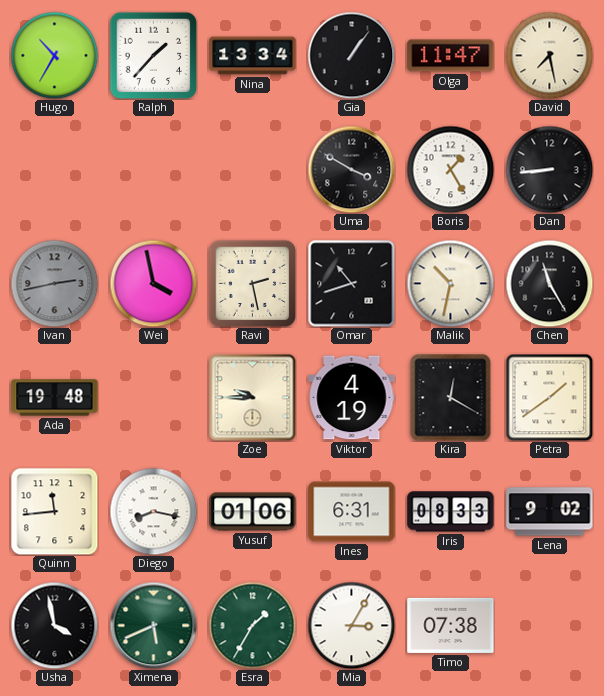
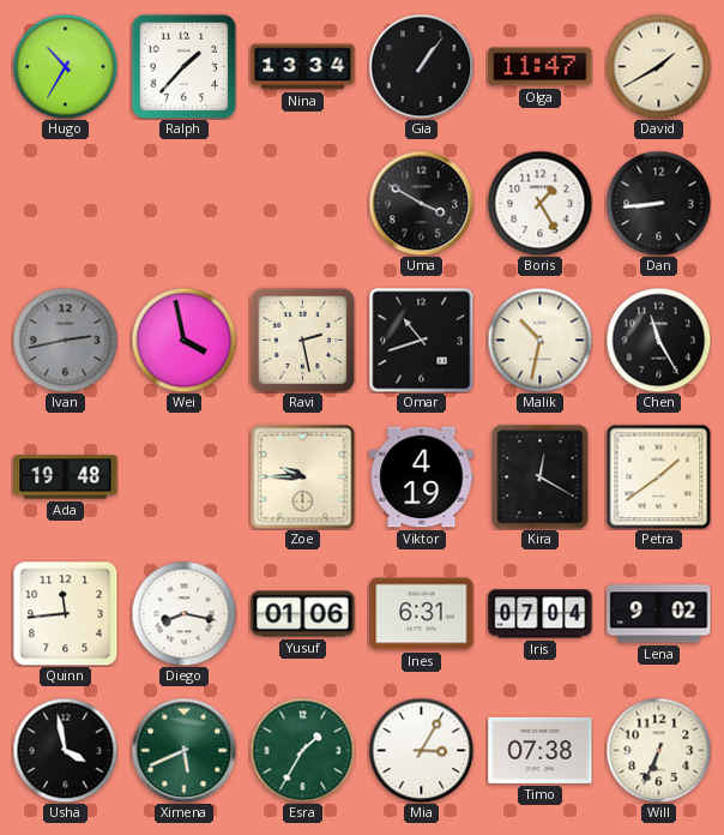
David: 7:28 -> 1:40 (658, 66)
Iris: 08:33 -> 07:04 (541, 614)
Will: none -> 6:34 (658, 750)
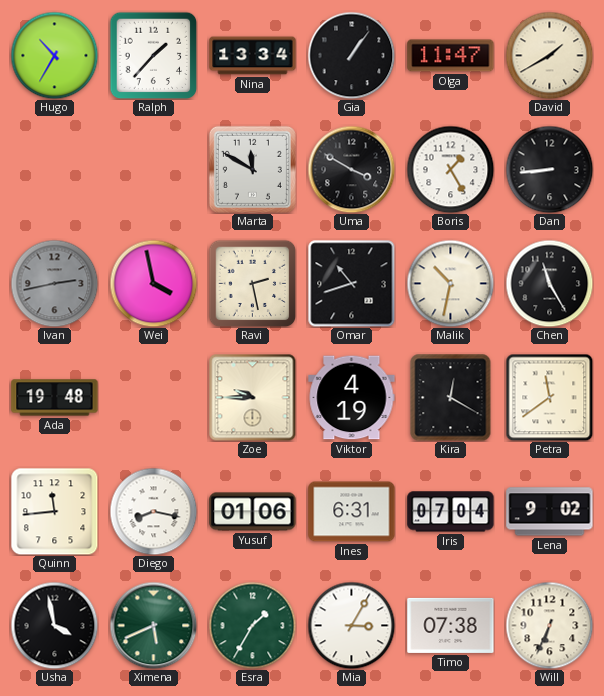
Marta: none -> 11:50 (252, 169)
Petra: 1:39 -> 11:39 (549, 397)
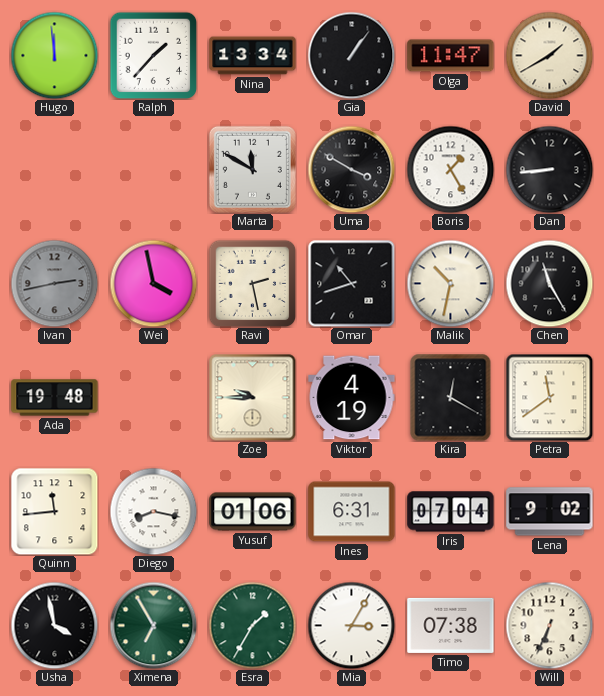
Hugo: 10:35 -> 11:59 (54, 55)
Ximena: 5:41 -> 6:55 (153, 625)
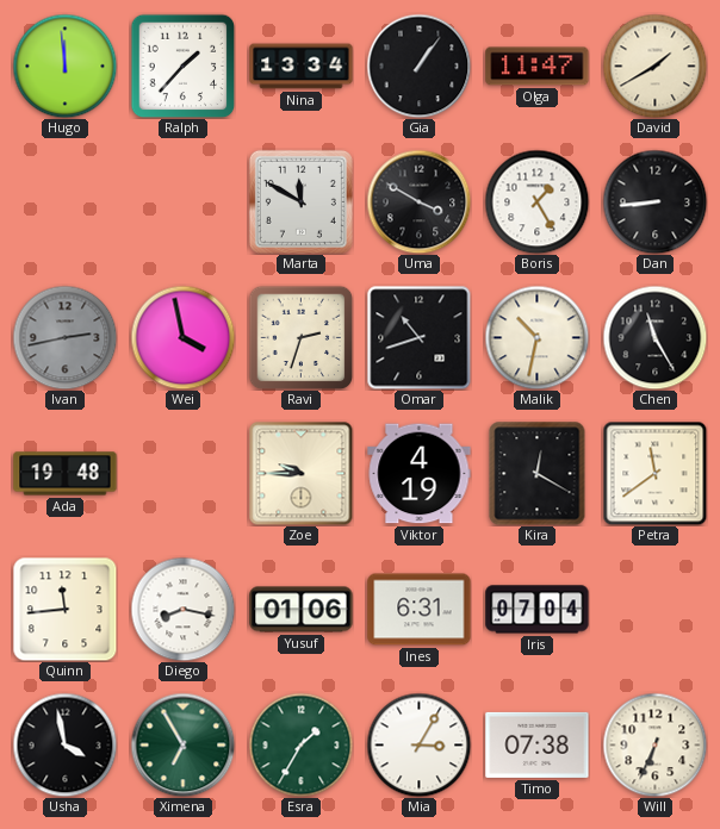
Ravi: 2:28 -> 2:33 (300, 337)
Lena: 9:02 -> none (550, 512)
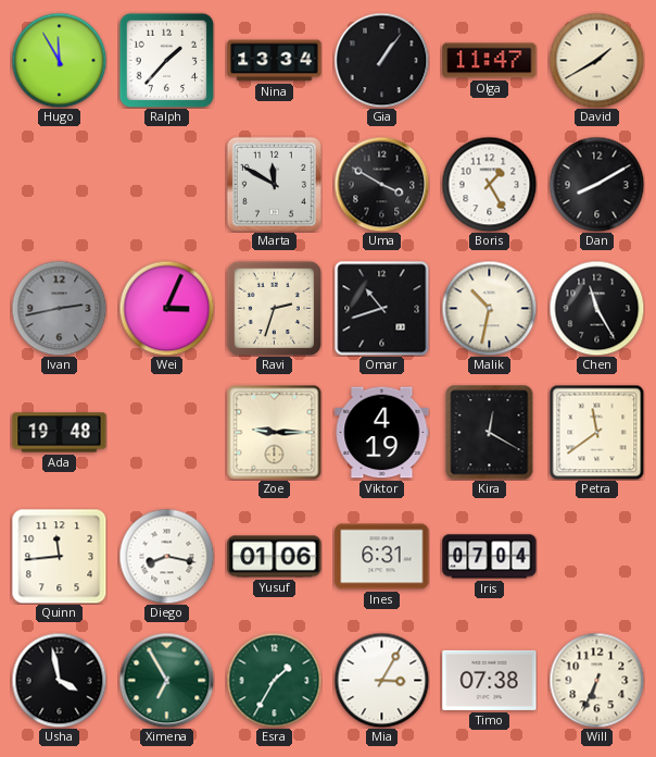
Hugo: 11:59 -> 11:55 (59, 60)
Dan: 8:44 -> 8:10 (596, 184)
Wei: 3:58 -> 3:04 (166, 308)
Zoe: 9:45 -> 9:15 (274, 432)
